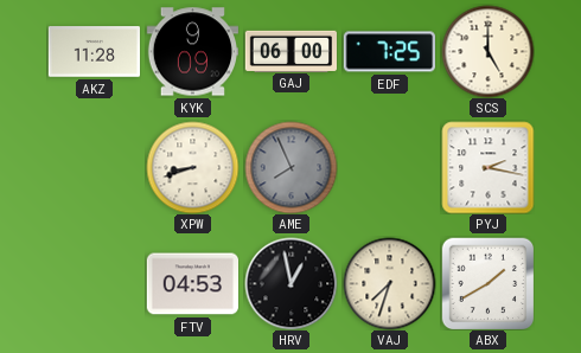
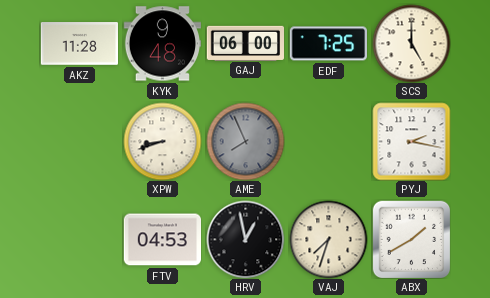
KYK: 9:09 -> 9:48 (162, 44)
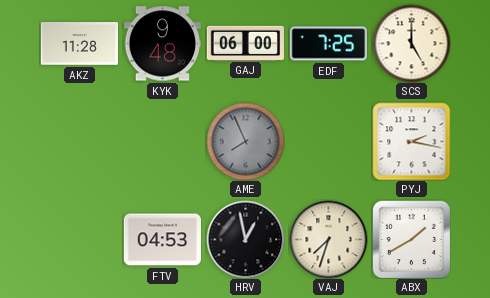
XPW: 8:42 -> none (162, 141)
